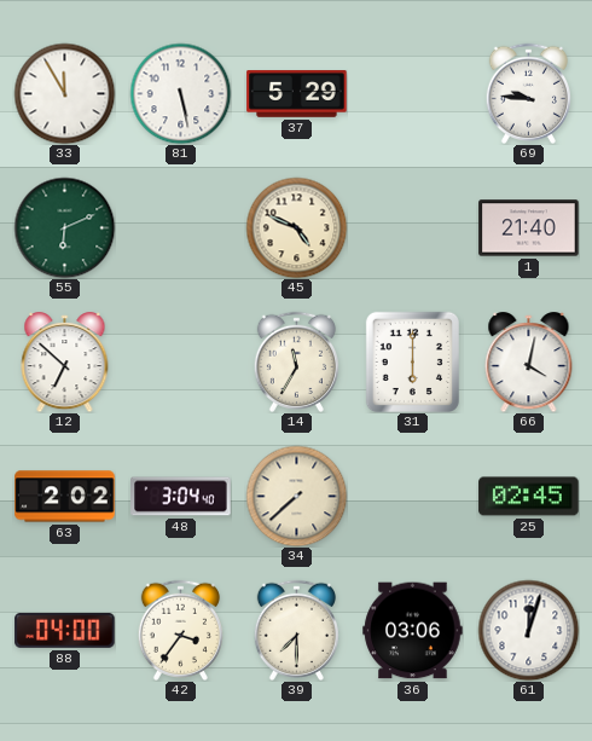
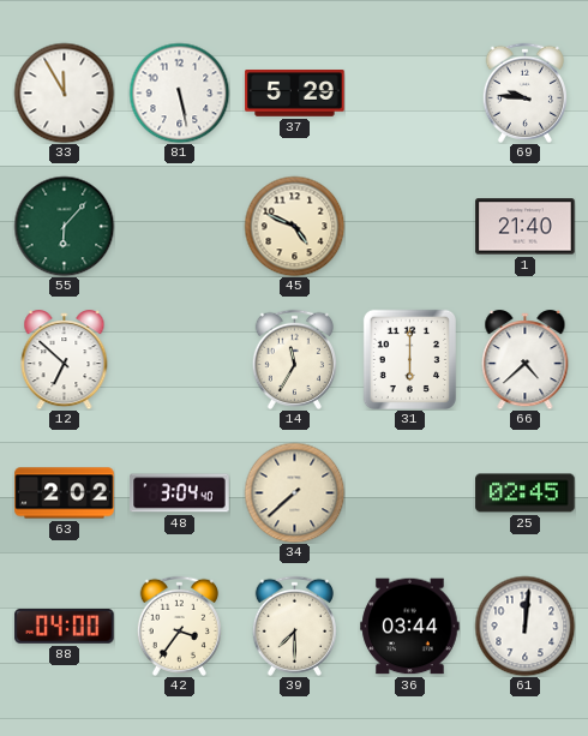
55: 6:11 -> 6:07 (64, 226)
66: 4:02 -> 4:38 (526, 360)
36: 03:06 -> 03:44 (410, 627)
61: 12:03 -> 12:01 (524, 626)
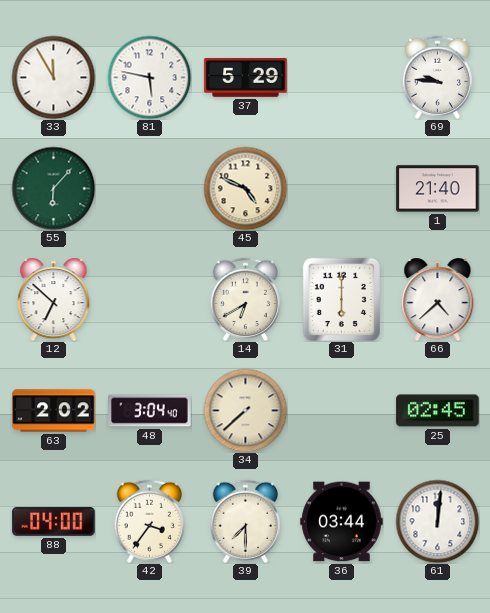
81: 5:28 -> 5:47 (149, 77)
14: 11:35 -> 6:40 (245, 299)
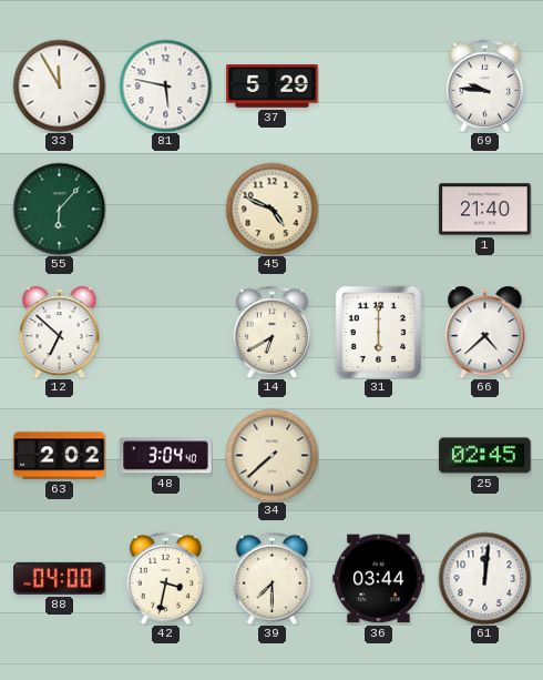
42: 3:36 -> 3:32 (165, 578)
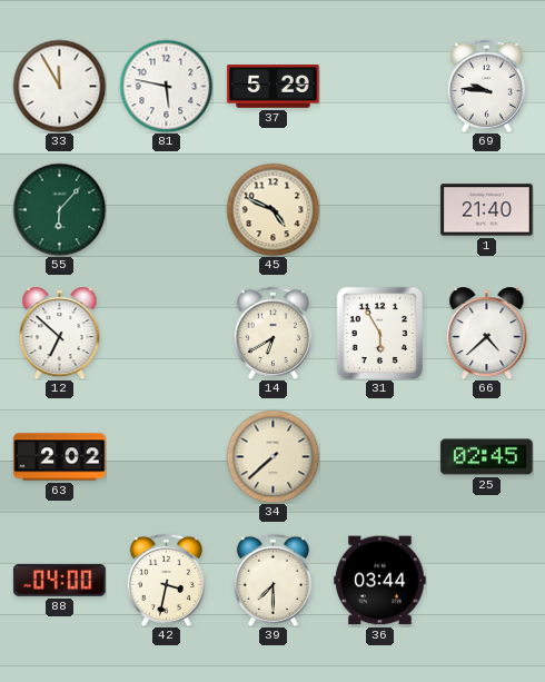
31: 6:00 -> 5:55 (379, 333)
48: 3:04 -> none (166, 456)
61: 12:01 -> none (484, 578)
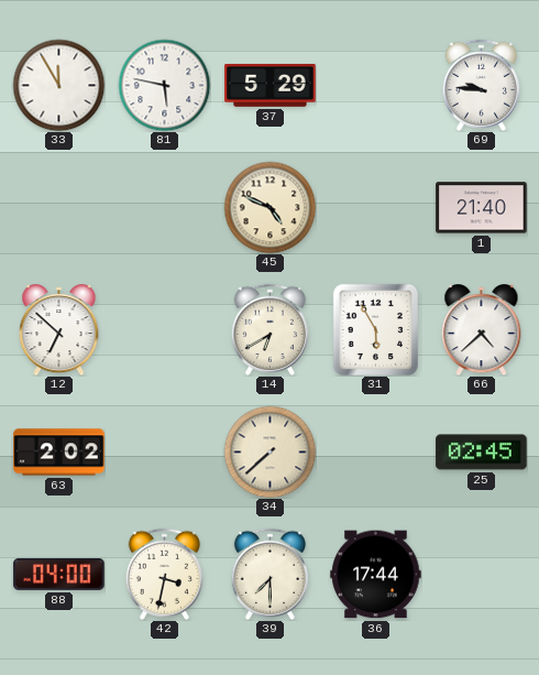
55: 6:07 -> none (59, 209)
36: 03:44 -> 17:44 (376, 575)
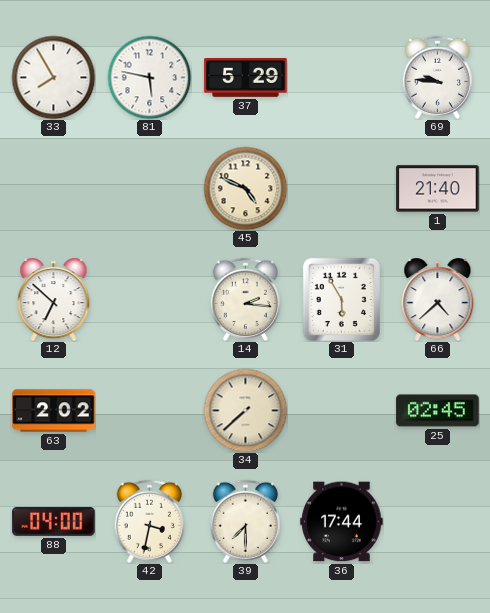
33: 11:55 -> 7:55 (53, 77)
14: 6:40 -> 2:16 (245, 299)
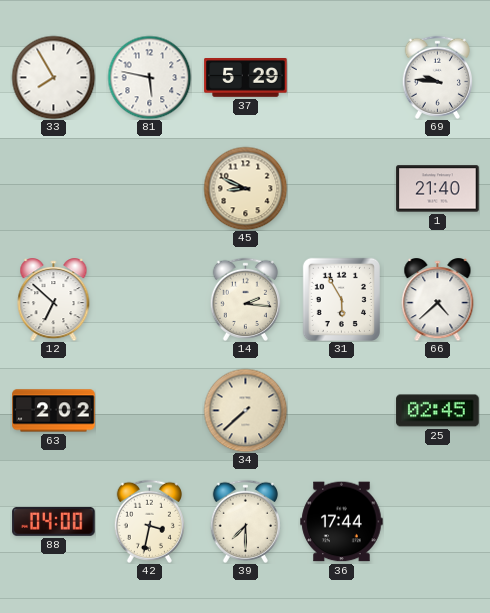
45: 4:49 -> 8:49 (245, 188)
